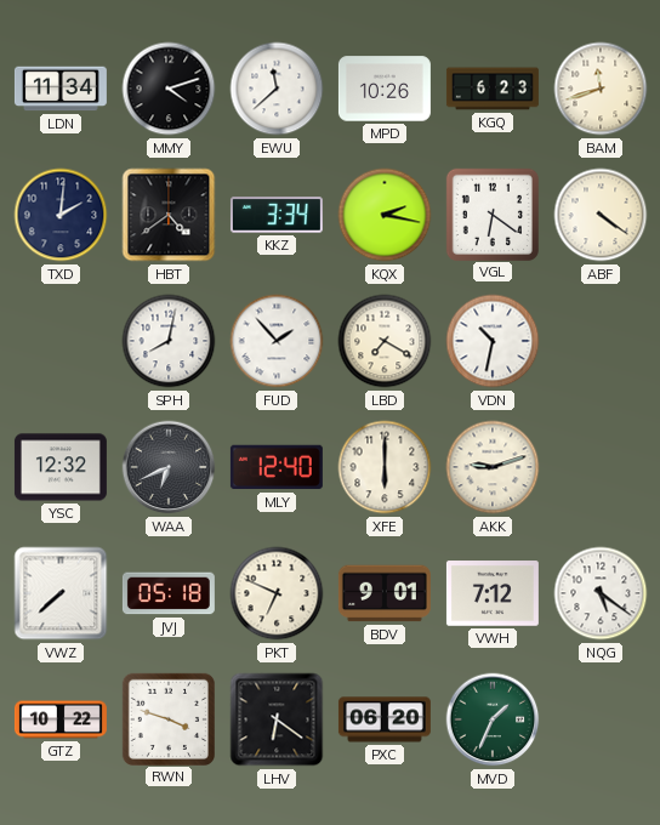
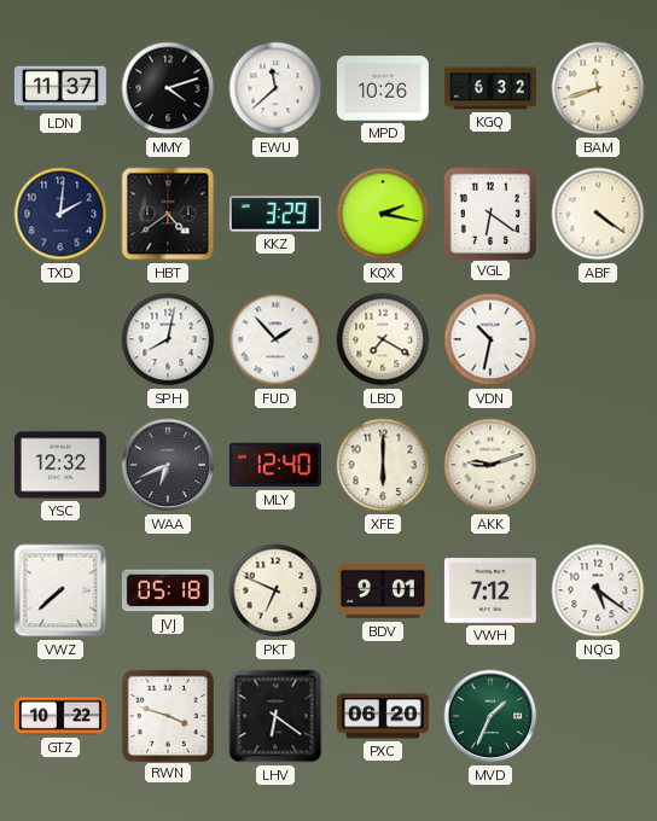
LDN: 11:34 -> 11:37 (60, 88)
KGQ: 6:23 -> 6:32 (490, 88)
KKZ: 3:34 -> 3:29 (275, 214)
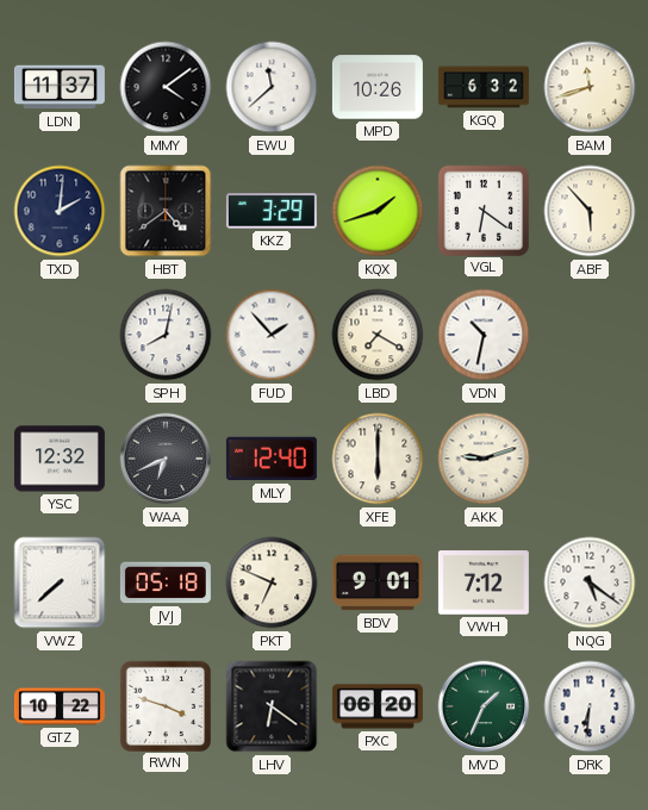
MMY: 4:12 -> 4:09 (166, 87)
KQX: 2:17 -> 1:42 (378, 211)
ABF: 4:21 -> 5:53 (590, 211)
DRK: none -> 6:31 (590, 706)
